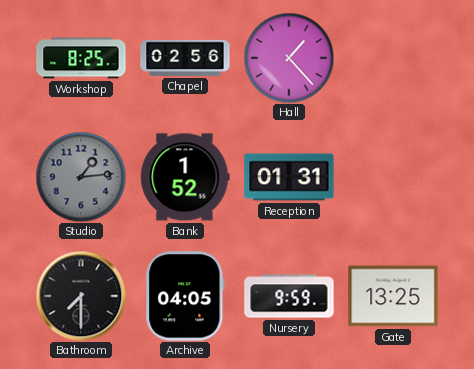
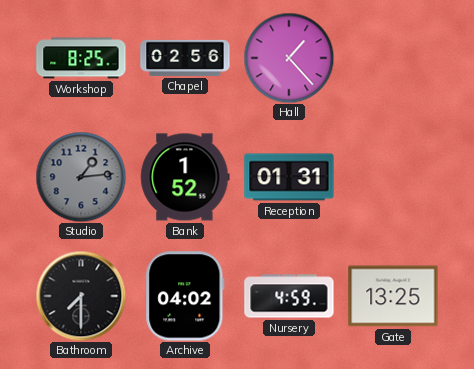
Archive: 04:05 -> 04:02 (185, 296)
Nursery: 9:59 -> 4:59 (289, 296)
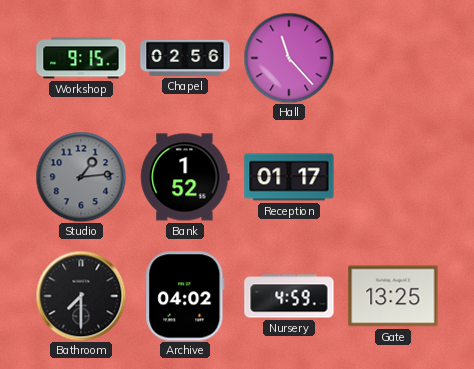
Workshop: 8:25 -> 9:15 (81, 58)
Hall: 1:23 -> 11:23 (289, 58)
Reception: 01:31 -> 01:17 (289, 177)
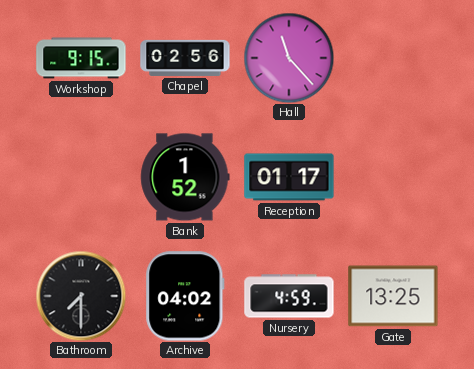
Studio: 1:14 -> none (81, 177)
